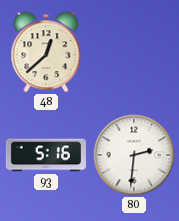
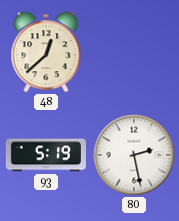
93: 5:16 -> 5:19 (46, 155)
80: 2:31 -> 2:28 (134, 155)
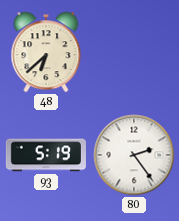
48: 12:38 -> 6:38 (46, 52)
80: 2:28 -> 2:24 (134, 155)
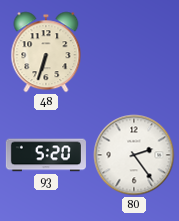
48: 6:38 -> 6:33 (46, 52)
93: 5:19 -> 5:20 (46, 155)
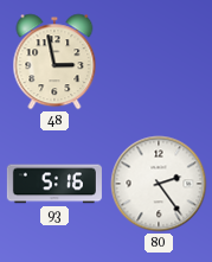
48: 6:33 -> 2:58 (54, 62)
93: 5:20 -> 5:16 (54, 184)
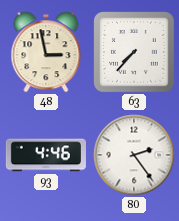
63: none -> 7:37 (134, 52)
93: 5:16 -> 4:46 (46, 155)
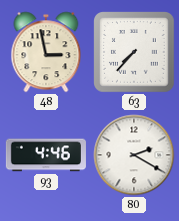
80: 2:24 -> 2:20 (134, 155)
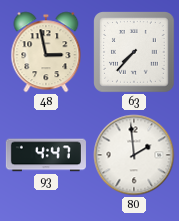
93: 4:46 -> 4:47 (46, 155)
80: 2:20 -> 1:59 (134, 155)
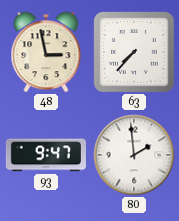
93: 4:47 -> 9:47 (46, 155)
